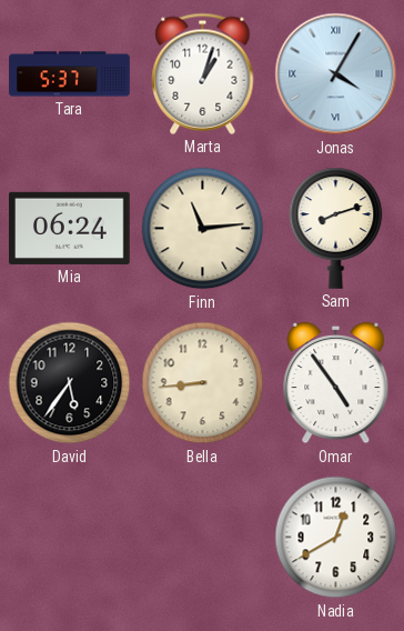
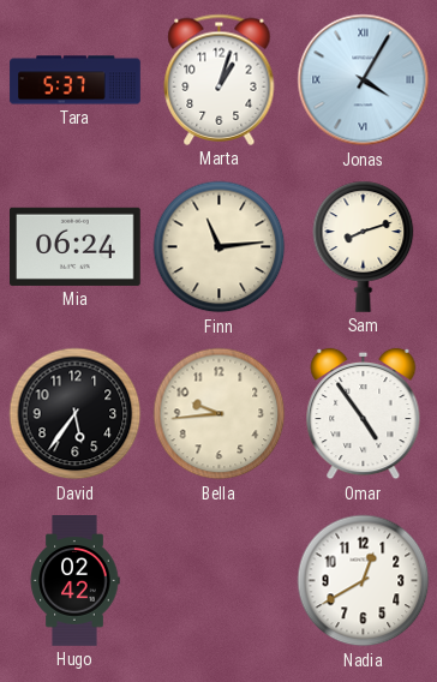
Bella: 8:44 -> 9:44 (220, 414)
Hugo: none -> 02:42 (74, 581)
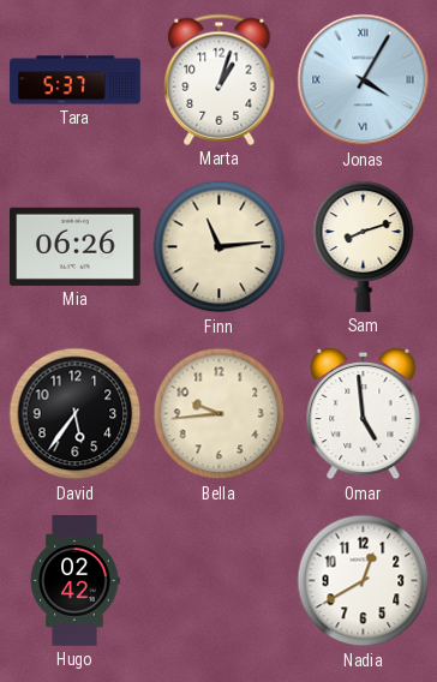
Mia: 06:24 -> 06:26 (76, 246)
Omar: 4:54 -> 4:59 (364, 414)
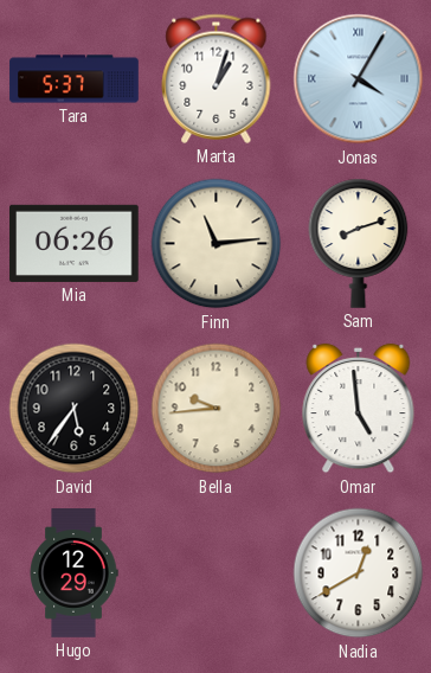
Hugo: 02:42 -> 12:29 (73, 573)
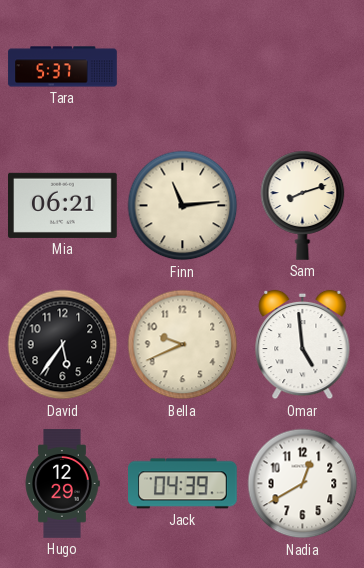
Marta: 1:03 -> none (217, 78)
Jonas: 4:05 -> none (359, 79)
Mia: 06:26 -> 06:21 (63, 205)
Bella: 9:44 -> 9:41 (183, 345)
Jack: none -> 04:39 (183, 484)
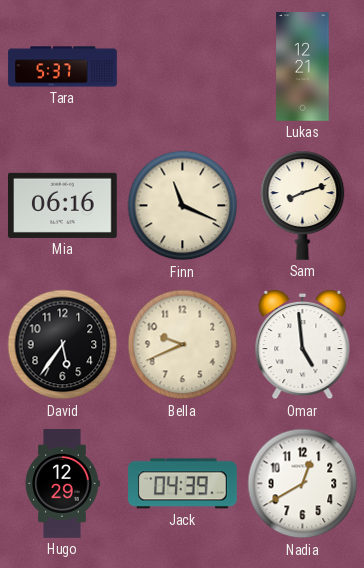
Lukas: none -> 12:21 (303, 67)
Mia: 06:21 -> 06:16 (63, 205)
Finn: 11:14 -> 11:19 (183, 206)
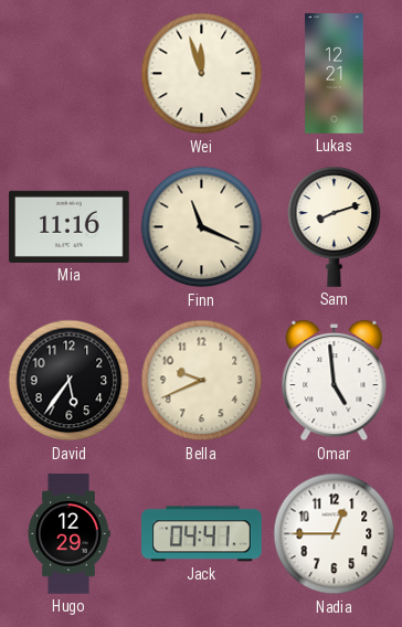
Tara: 5:37 -> none (63, 67)
Wei: none -> 11:57 (202, 74)
Mia: 06:16 -> 11:16 (70, 226)
Jack: 04:39 -> 04:41 (202, 534)
Nadia: 12:40 -> 12:45 (335, 534)
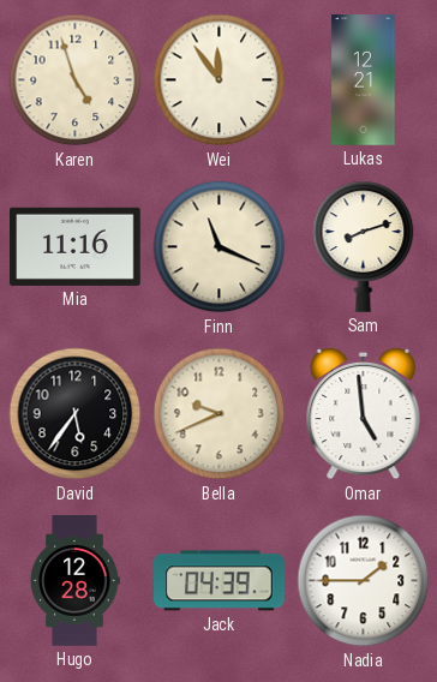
Karen: none -> 4:57 (76, 80)
Wei: 11:57 -> 11:54 (220, 80)
Hugo: 12:29 -> 12:28 (74, 581)
Jack: 04:41 -> 04:39 (220, 581)
Nadia: 12:45 -> 1:45 (364, 581)
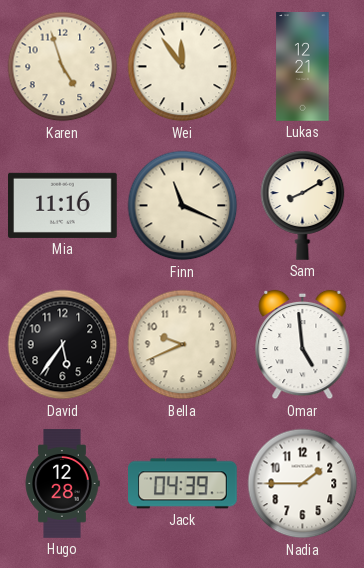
Sam: 8:12 -> 8:10 (303, 205)
